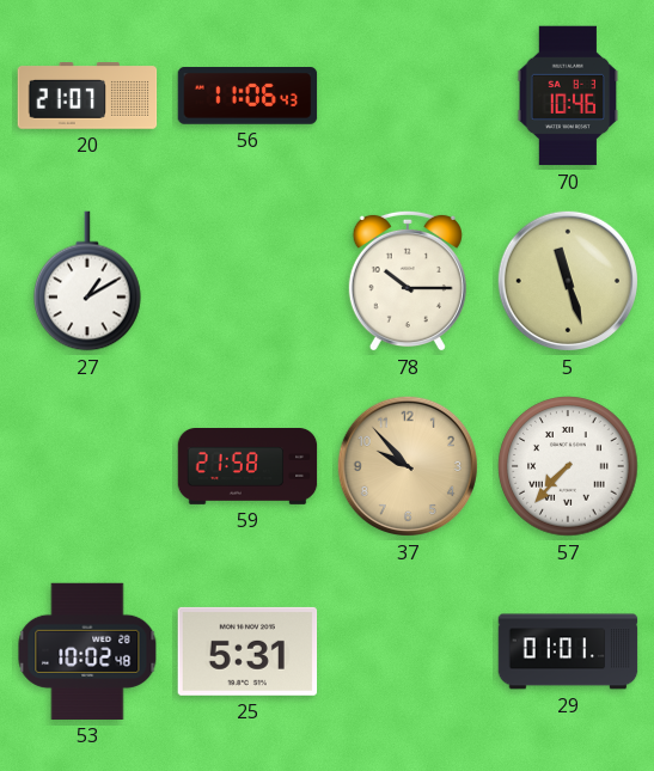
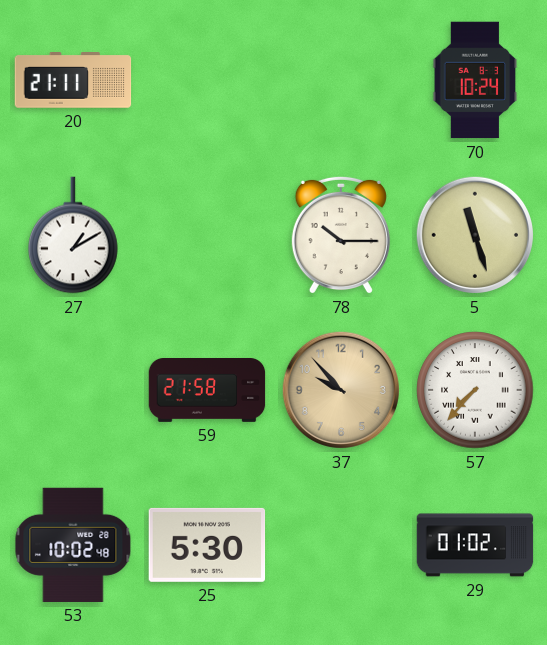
20: 21:07 -> 21:11 (73, 81)
56: 11:06 -> none (247, 97)
70: 10:46 -> 10:24 (475, 80)
25: 5:31 -> 5:30 (207, 545)
29: 01:01 -> 01:02 (475, 545)
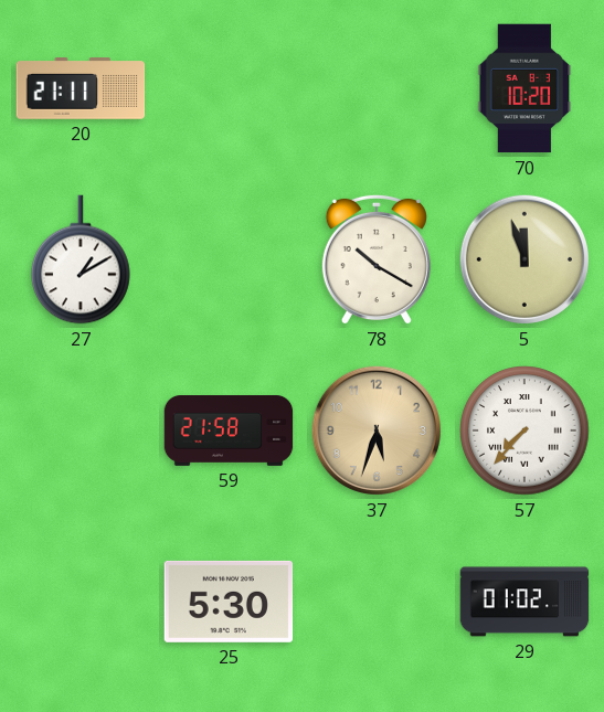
70: 10:24 -> 10:20 (524, 88)
78: 10:15 -> 10:20 (377, 259)
5: 11:27 -> 11:57 (524, 259)
37: 9:53 -> 5:33 (377, 431)
53: 10:02 -> none (73, 545)
